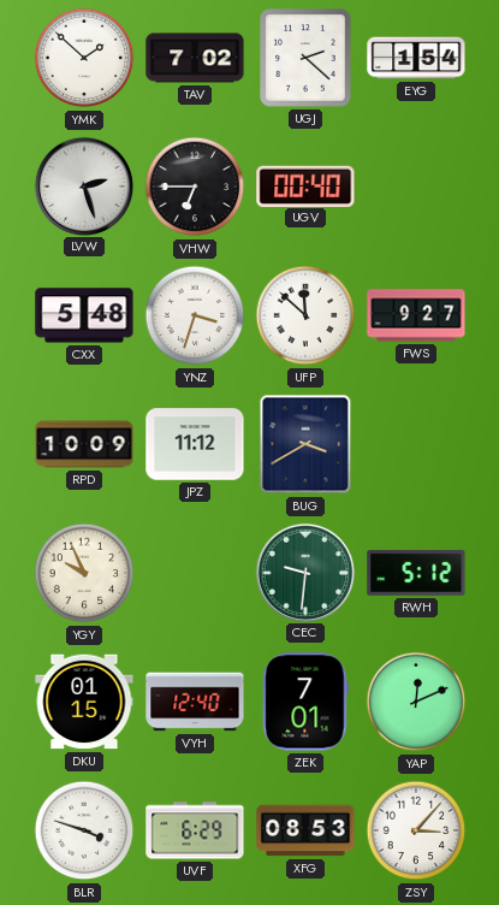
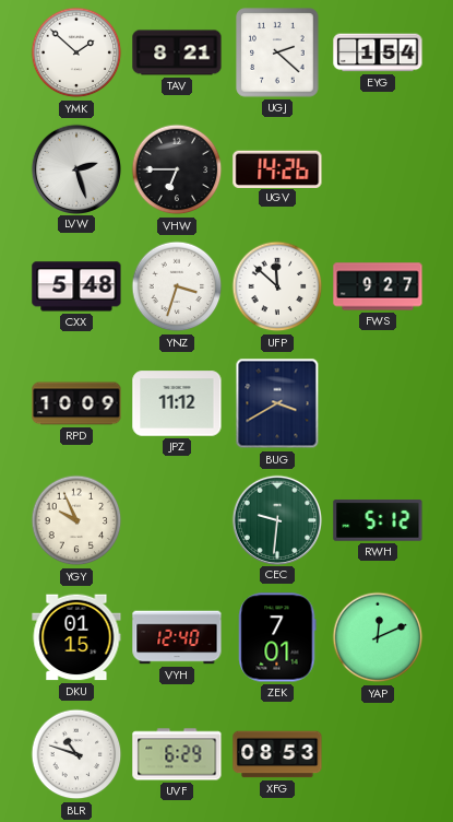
TAV: 7:02 -> 8:21 (177, 52)
UGV: 00:40 -> 14:26 (277, 168)
BLR: 3:48 -> 10:48 (76, 754)
ZSY: 3:07 -> none (416, 830)
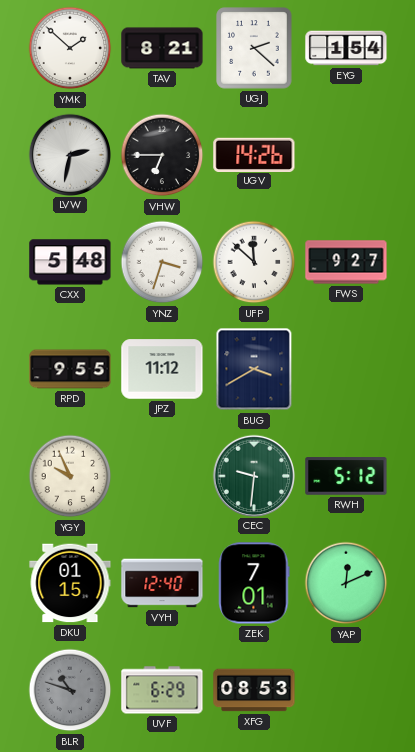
LVW: 2:27 -> 2:32 (69, 154)
RPD: 10:09 -> 9:55 (70, 369)
BLR dial: white -> grey (70, 690)
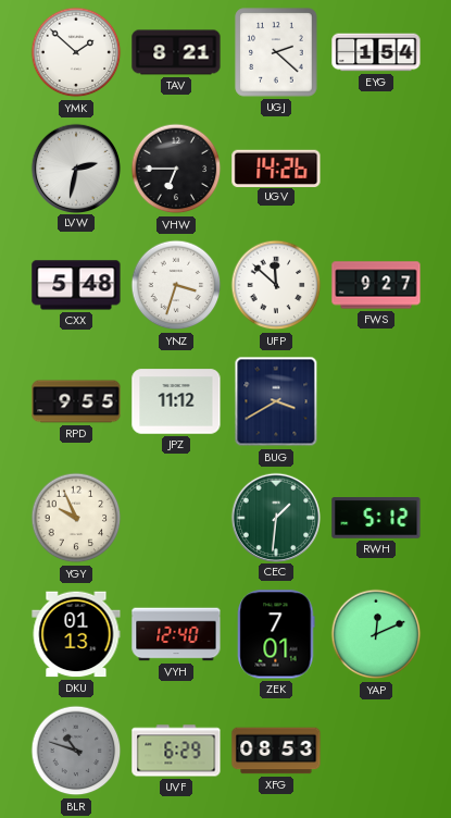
CEC: 9:31 -> 1:31 (275, 517)
DKU: 01:15 -> 01:13 (76, 634)
